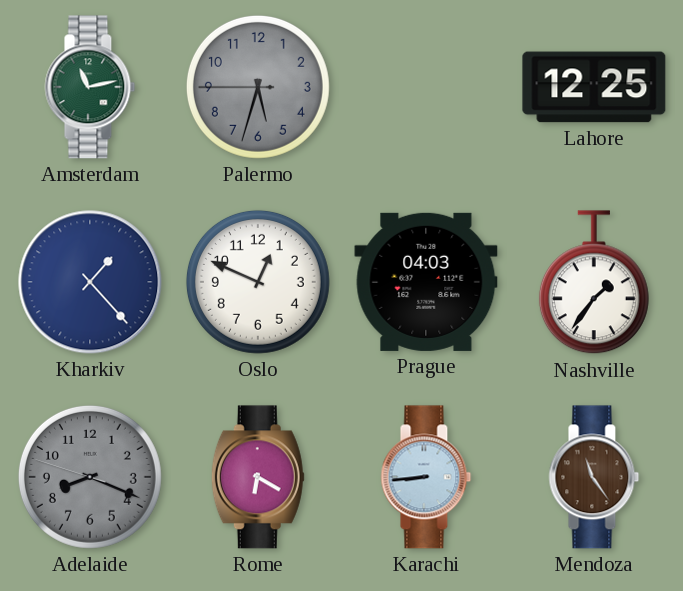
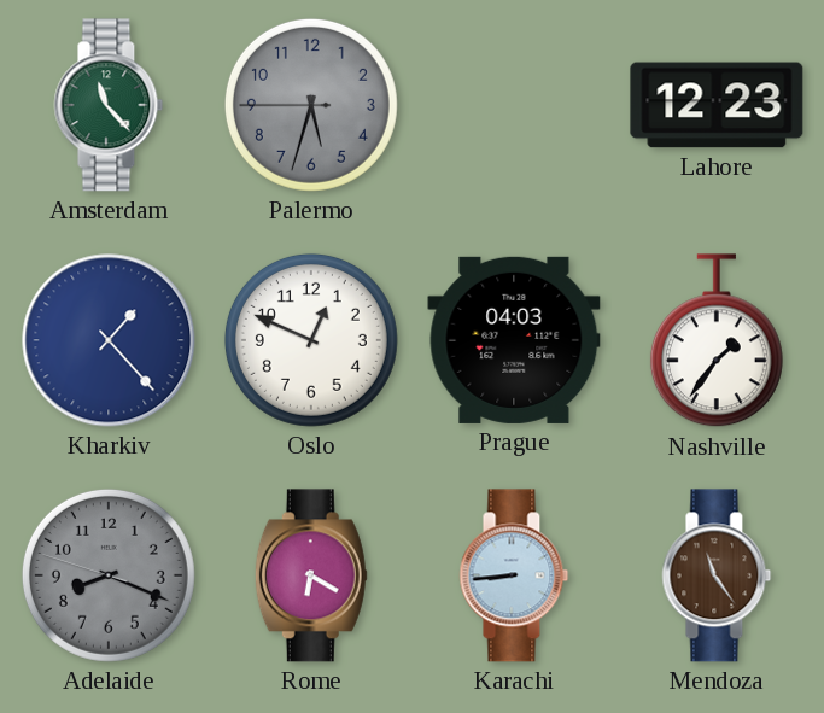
Amsterdam: 11:13 -> 11:23 (109, 105)
Lahore: 12:25 -> 12:23 (717, 105)
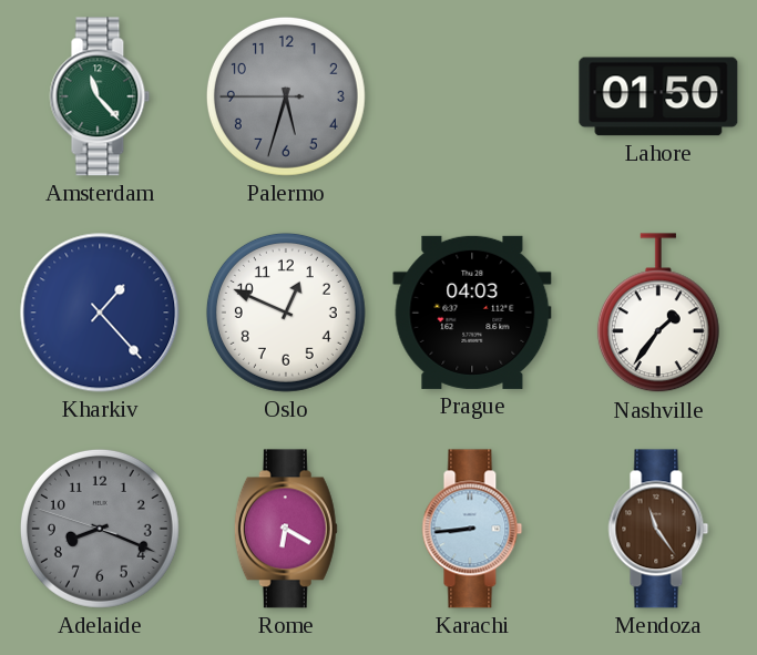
Lahore: 12:23 -> 01:50 (658, 96)
